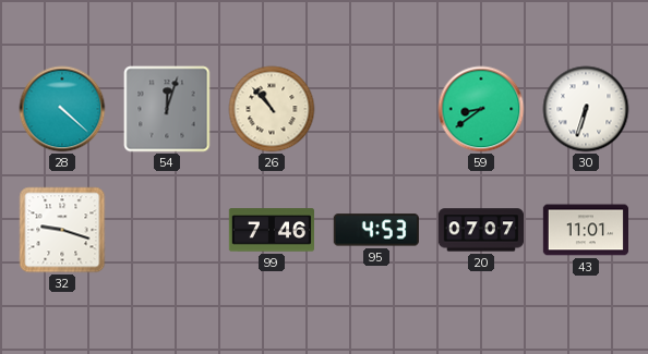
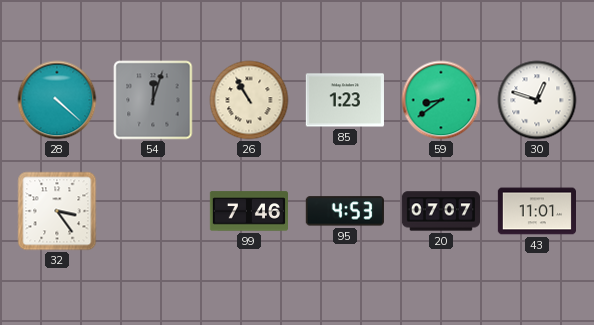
26: 10:53 -> 10:55 (249, 100)
85: none -> 1:23 (345, 100)
30: 6:33 -> 12:48 (537, 100)
32: 9:18 -> 3:24 (57, 211)
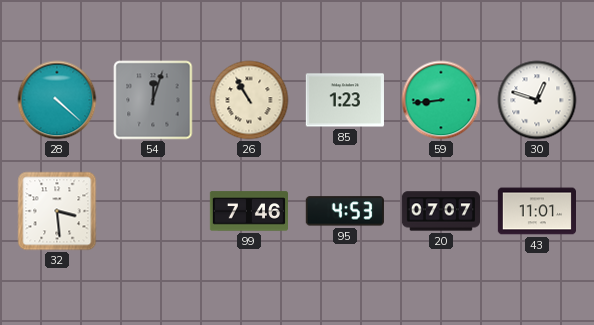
59: 8:39 -> 8:44 (441, 100)
32: 3:24 -> 3:29 (57, 211)
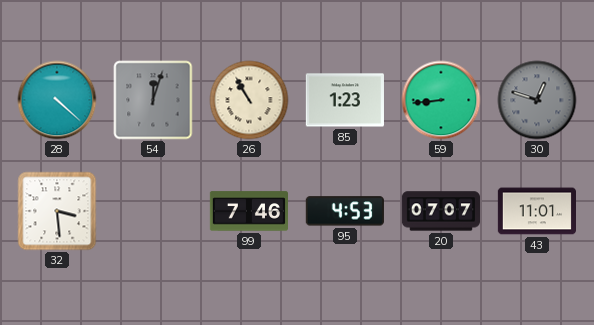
30 dial: white -> grey (537, 100)
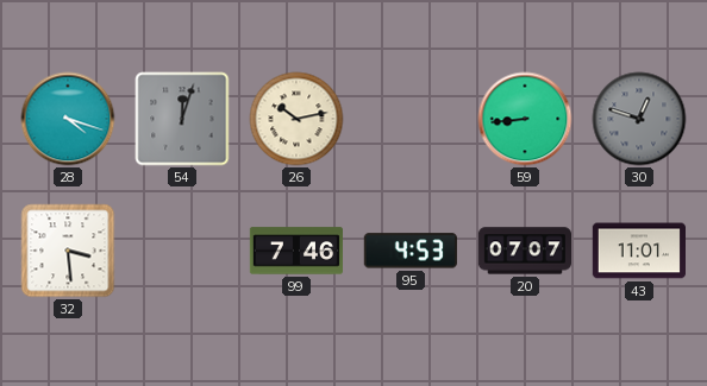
28: 4:22 -> 4:18 (68, 119)
26: 10:55 -> 10:13 (296, 119)
85: 1:23 -> none (345, 100)
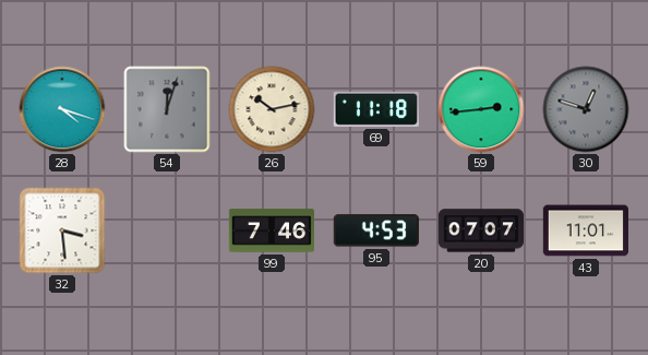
69: none -> 11:18 (375, 109)
59: 8:44 -> 2:44 (481, 109)
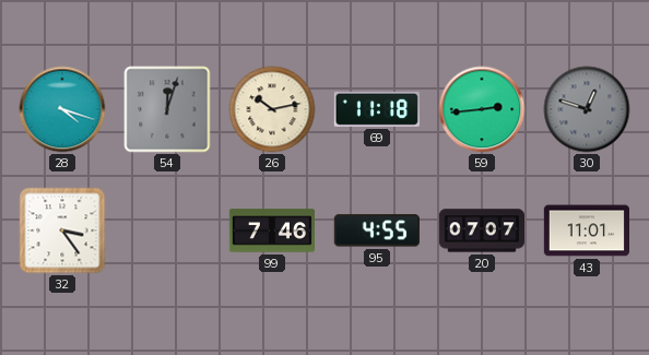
32: 3:29 -> 3:24 (62, 230)
95: 4:53 -> 4:55 (377, 230)
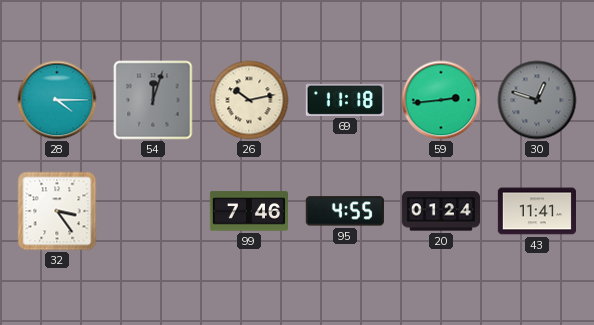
28: 4:18 -> 4:15 (57, 100)
20: 07:07 -> 01:24 (440, 211)
43: 11:01 -> 11:41 (536, 211)
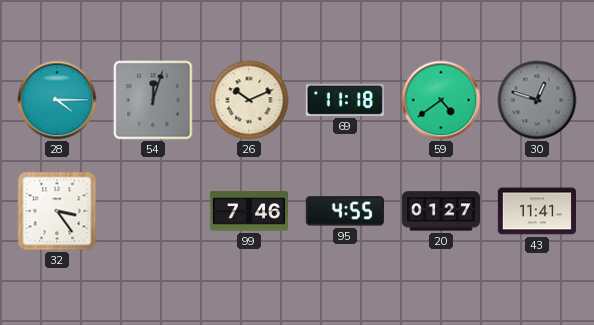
26: 10:13 -> 10:11 (249, 100)
59: 2:44 -> 4:39 (441, 100)
20: 01:24 -> 01:27 (440, 211)
